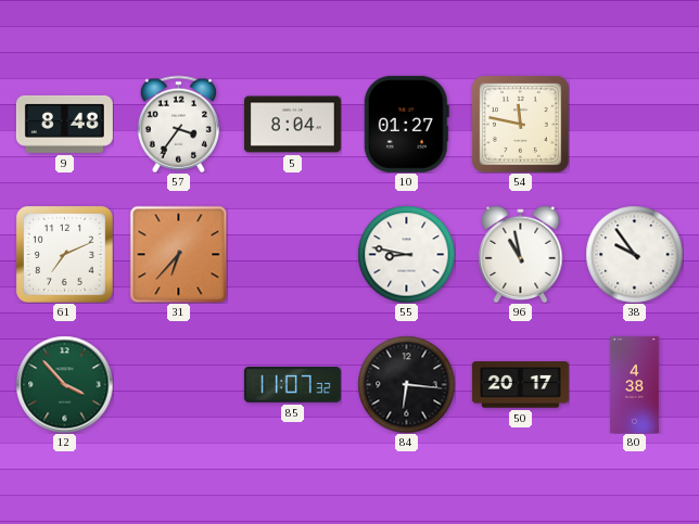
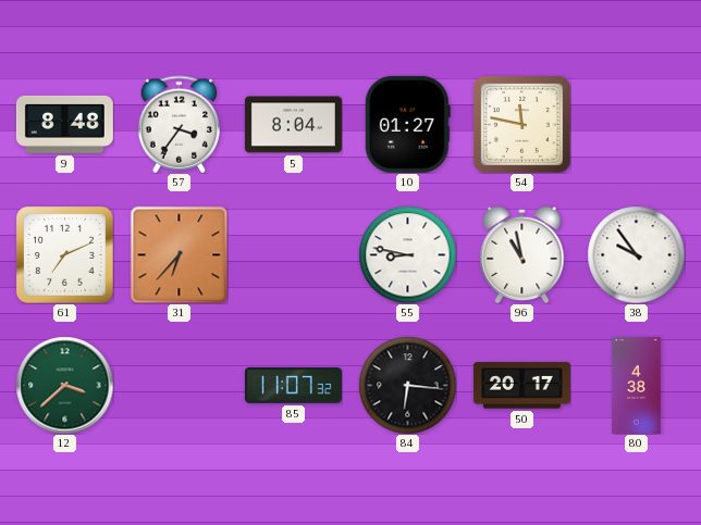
12: 3:53 -> 3:38 (64, 385)
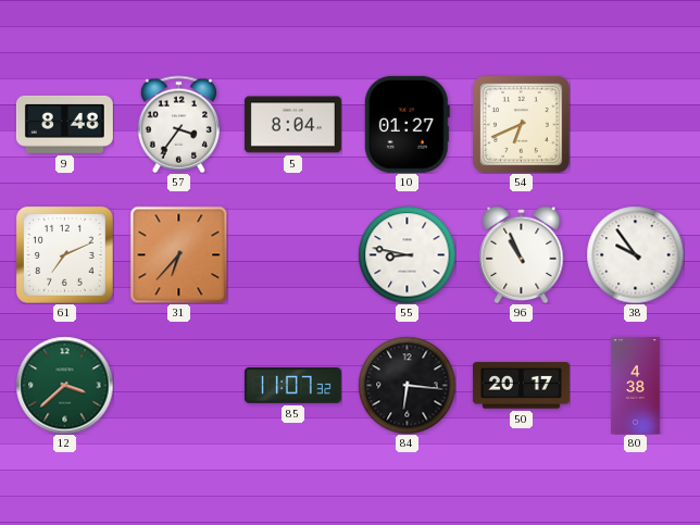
54: 11:47 -> 6:41 (521, 124)
96: 10:58 -> 10:56 (522, 254)
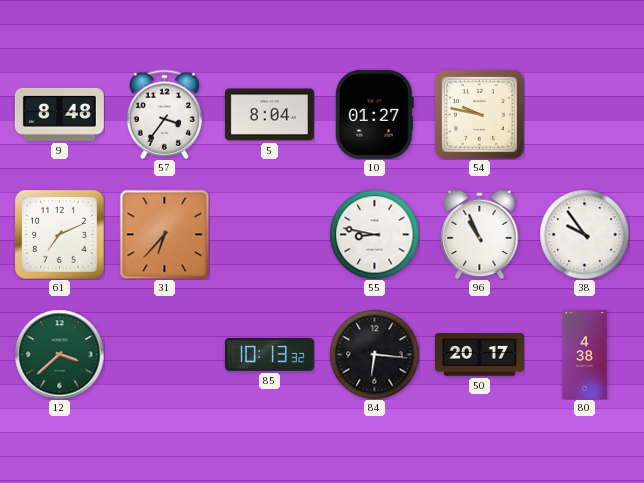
54: 6:41 -> 9:47 (479, 114)
85: 11:07 -> 10:13 (269, 355)
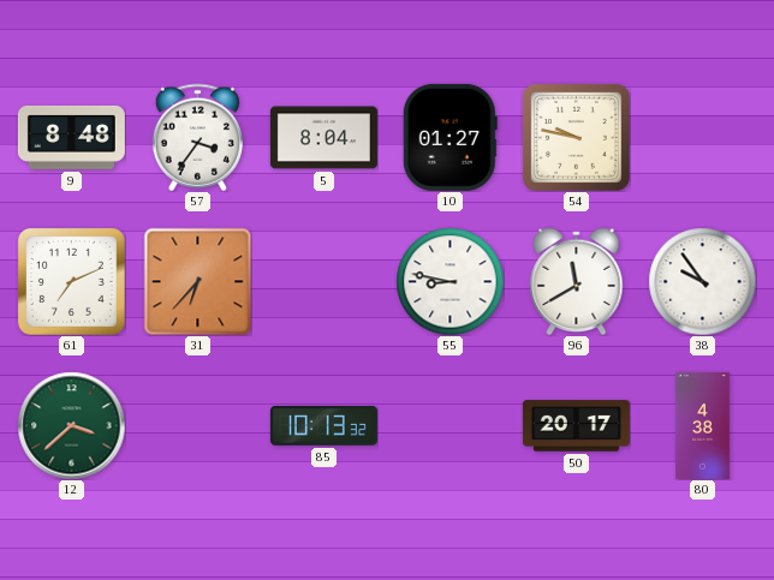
96: 10:56 -> 11:40 (577, 281)
84: 6:16 -> none (374, 354)
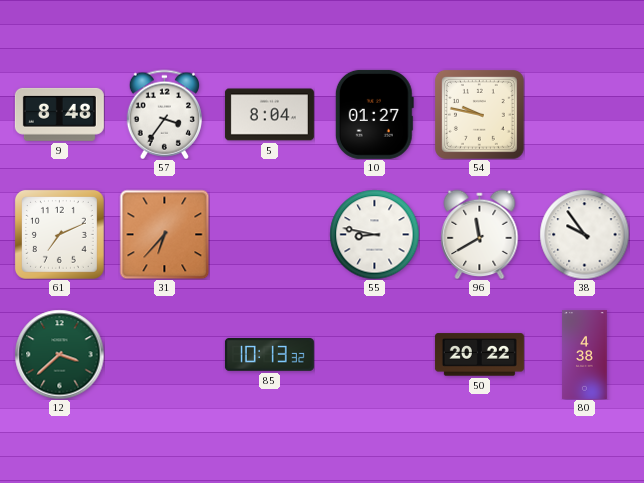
50: 20:17 -> 20:22 (479, 355)
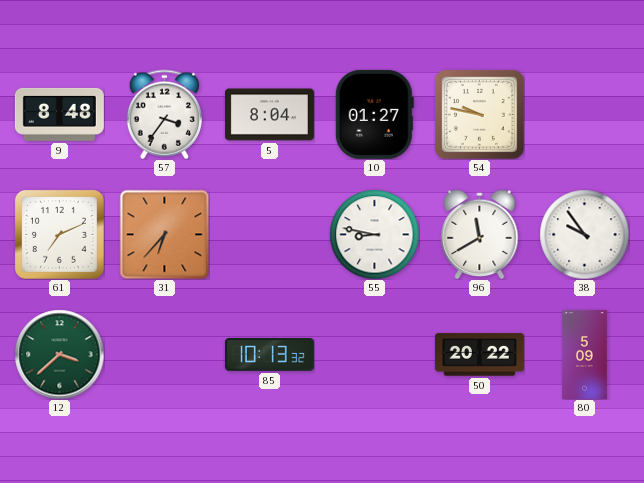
80: 4:38 -> 5:09 (585, 354)
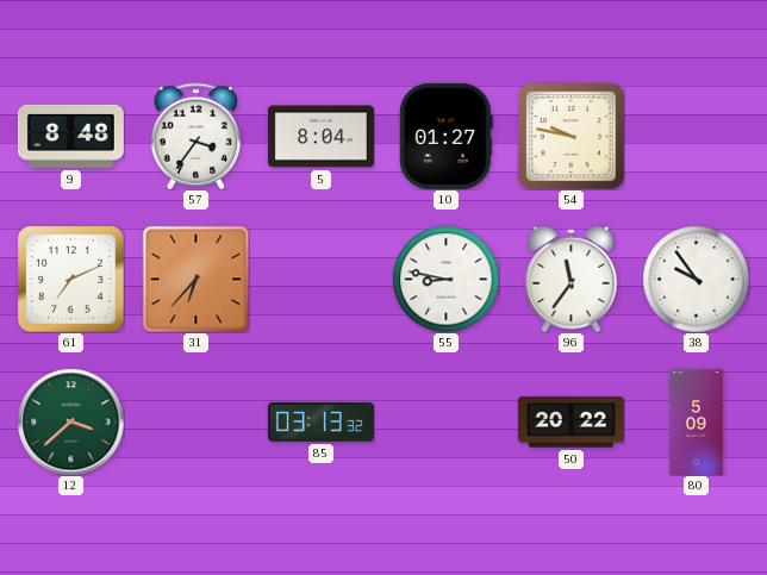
96: 11:40 -> 11:36 (572, 279)
85: 10:13 -> 03:13 (320, 423)
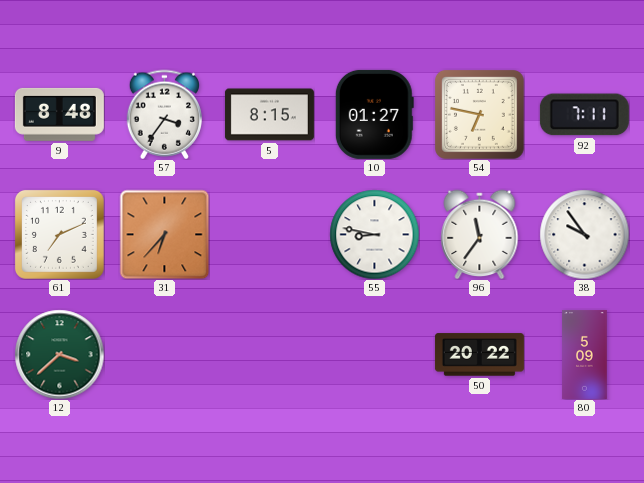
5: 8:04 -> 8:15 (269, 115)
54: 9:47 -> 6:47 (479, 114)
92: none -> 7:11 (584, 115)
85: 03:13 -> none (320, 423)
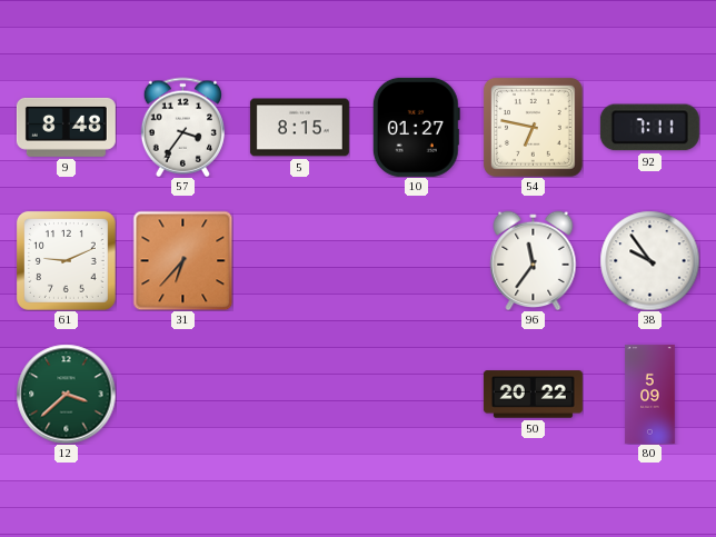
61: 7:11 -> 9:11 (66, 260)
55: 8:47 -> none (374, 234)
